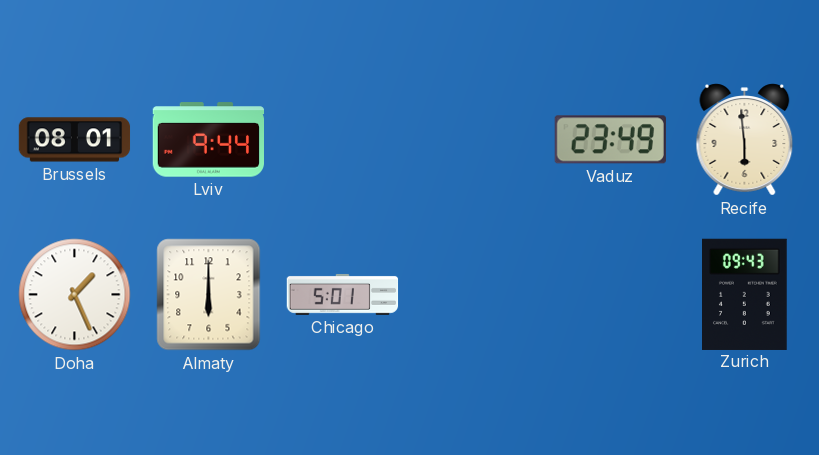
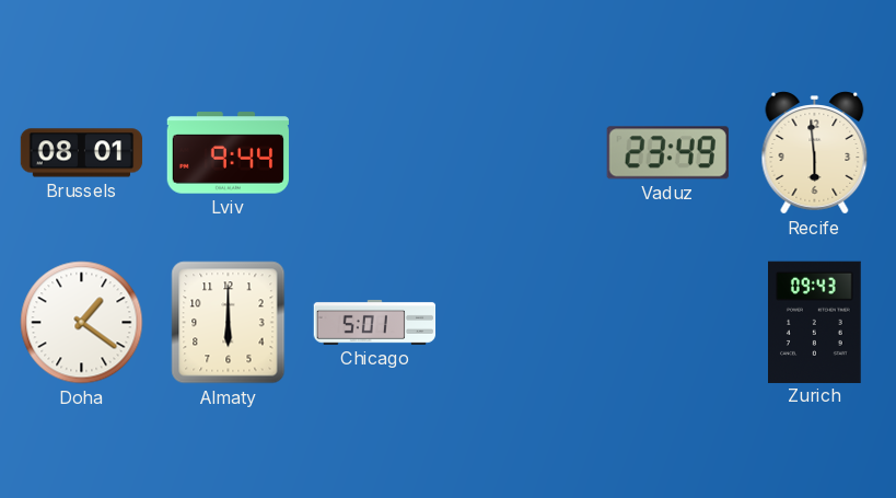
Doha: 1:26 -> 1:21 (82, 323)
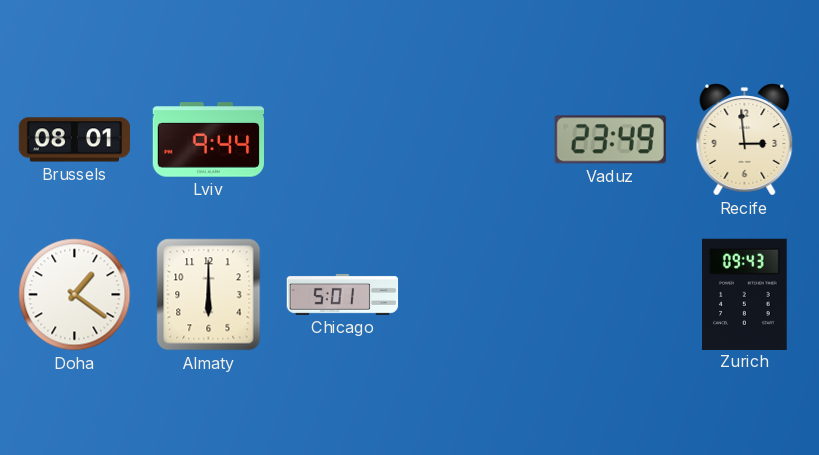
Recife: 5:59 -> 2:59 (745, 140)
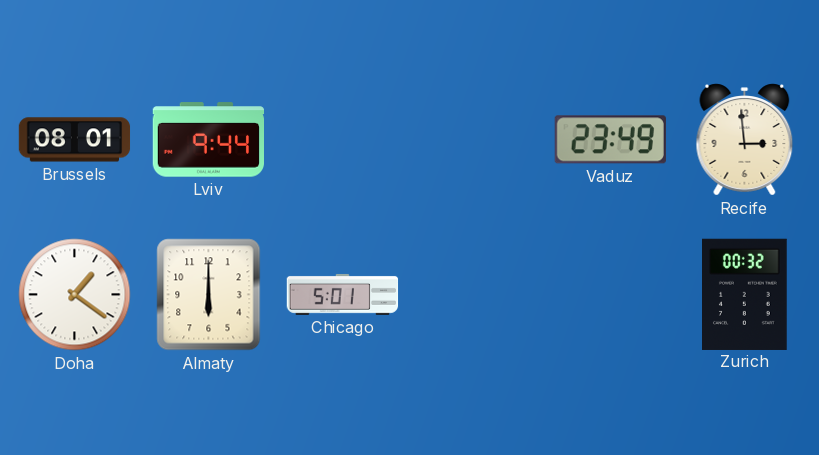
Zurich: 09:43 -> 00:32 (745, 294)
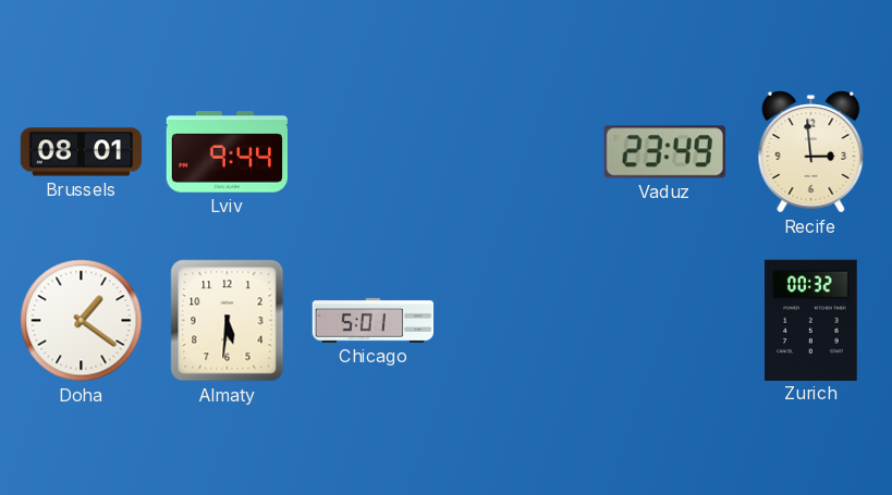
Almaty: 6:00 -> 5:31 (228, 321)
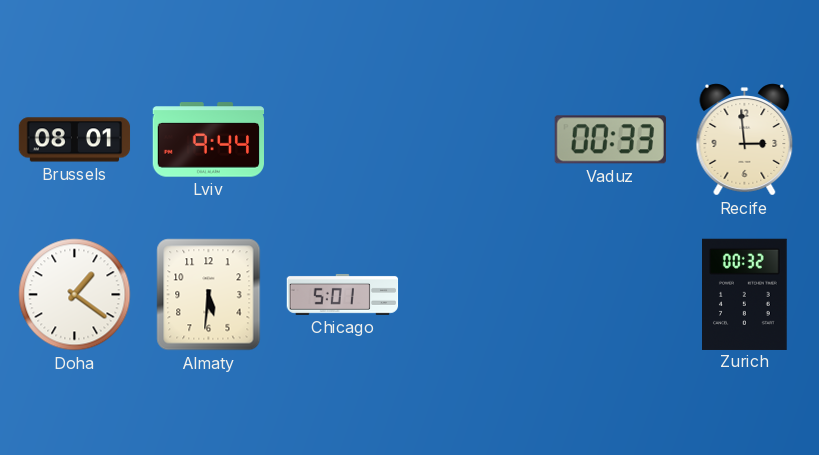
Vaduz: 23:49 -> 00:33 (610, 140)
